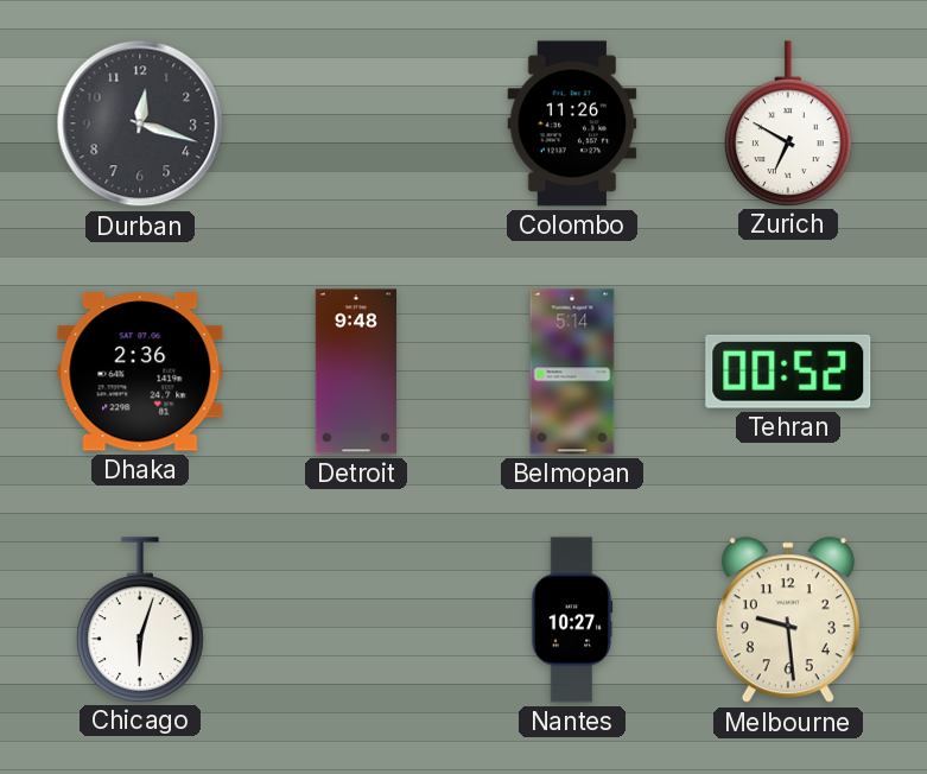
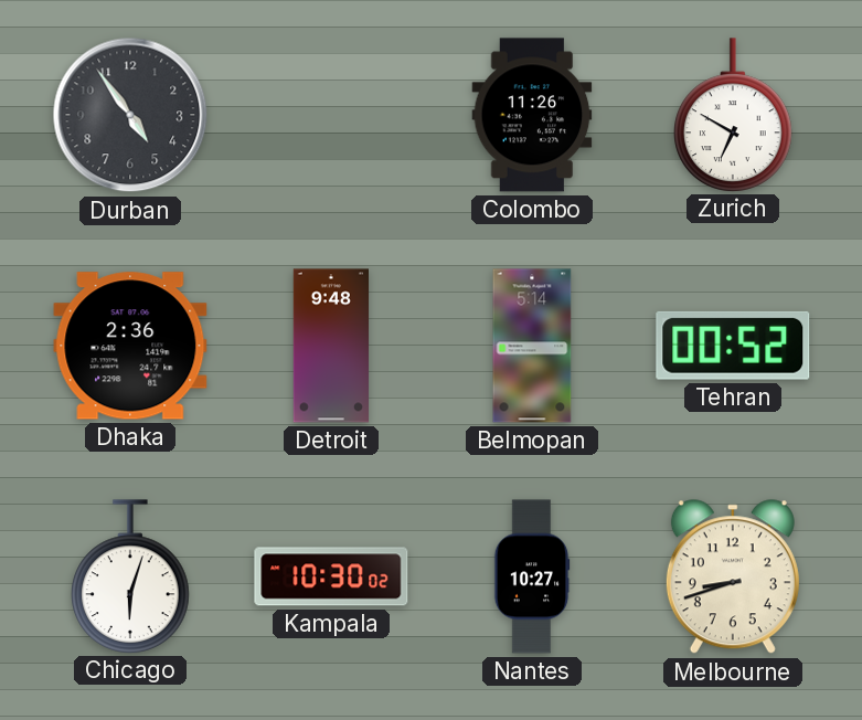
Durban: 12:18 -> 4:54 (130, 115)
Kampala: none -> 10:30 (331, 576)
Melbourne: 9:29 -> 8:42 (733, 578)
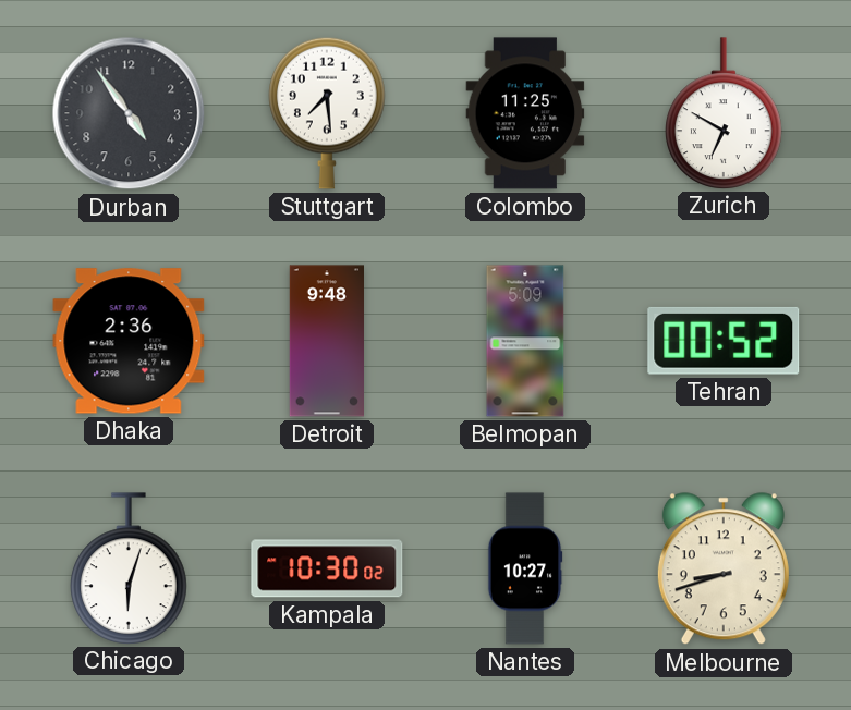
Stuttgart: none -> 7:29 (328, 113)
Colombo: 11:26 -> 11:25 (525, 113)
Belmopan: 5:14 -> 5:09 (525, 341)
